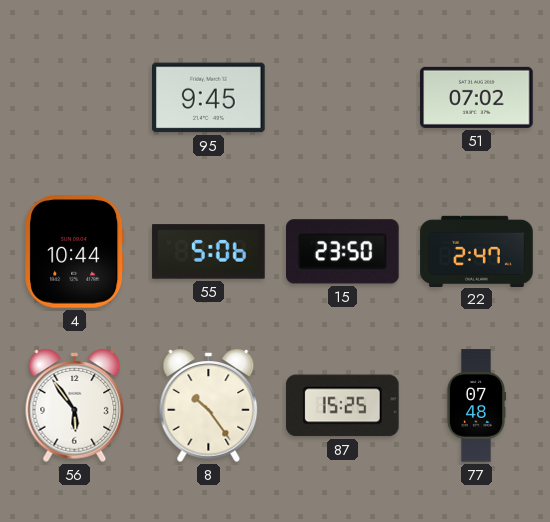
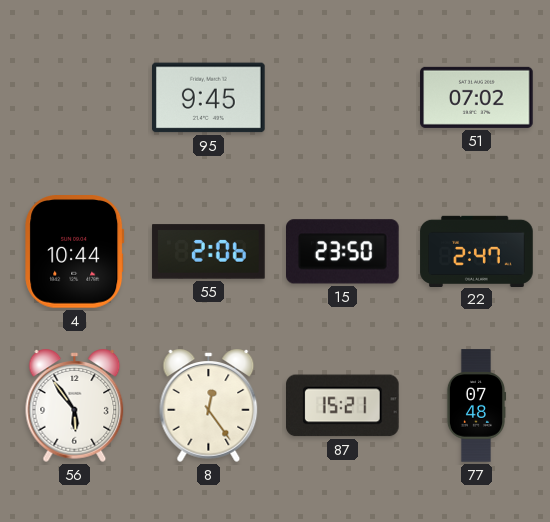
55: 5:06 -> 2:06 (209, 252)
8: 10:24 -> 12:24 (209, 405)
87: 15:25 -> 15:21 (343, 406)
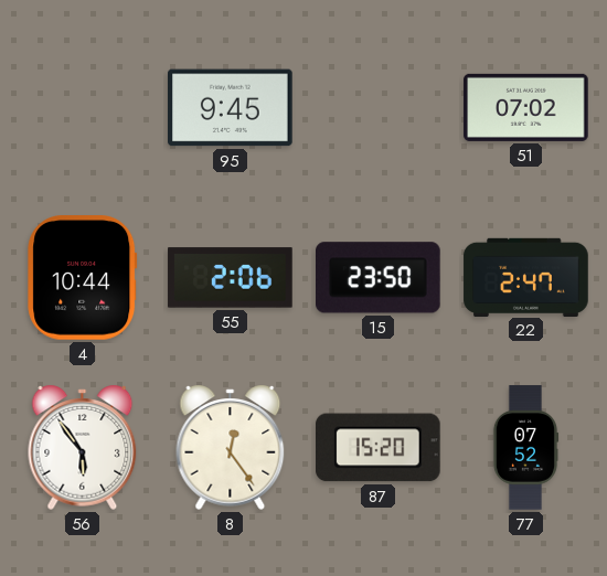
87: 15:21 -> 15:20 (379, 448)
77: 07:48 -> 07:52 (525, 448)
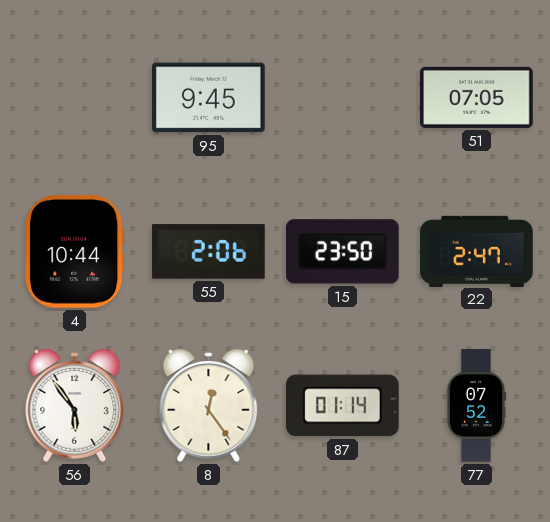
51: 07:02 -> 07:05 (477, 97)
87: 15:20 -> 01:14 (343, 406)
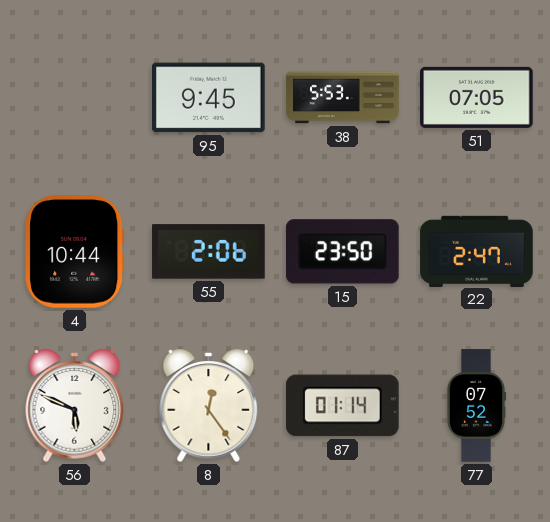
38: none -> 5:53 (343, 98)
56: 5:54 -> 5:49 (75, 405)
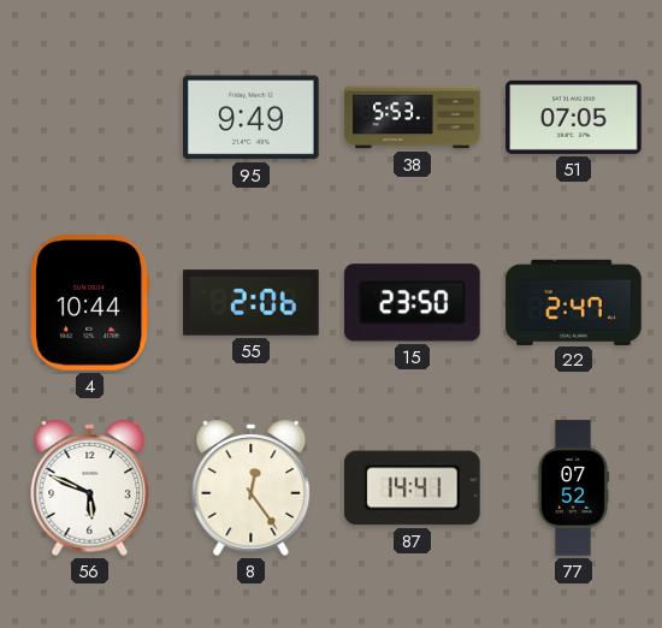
95: 9:45 -> 9:49 (252, 118)
87: 01:14 -> 14:41 (413, 488)
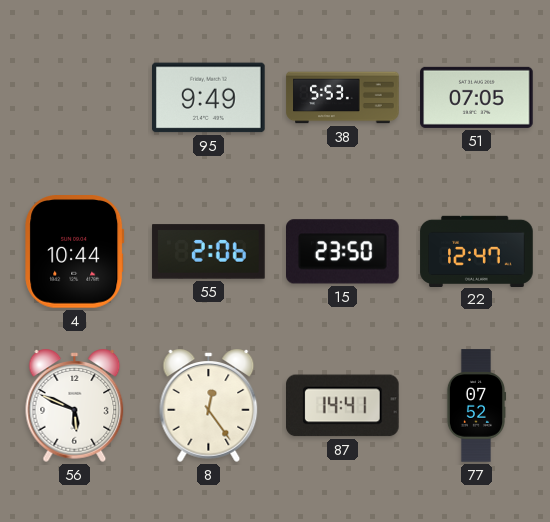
22: 2:47 -> 12:47 (477, 251)
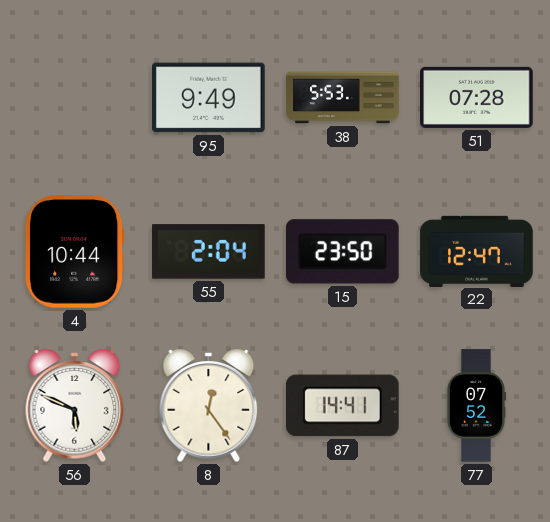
51: 07:05 -> 07:28 (477, 97)
55: 2:06 -> 2:04 (209, 252)
